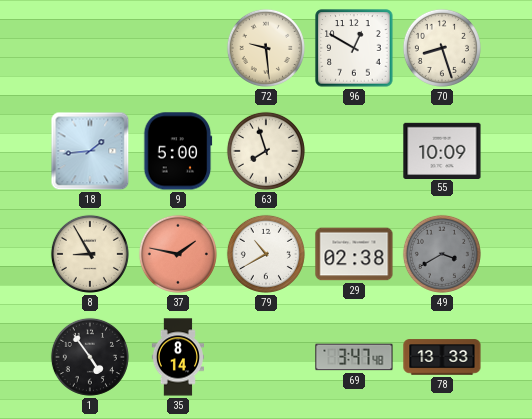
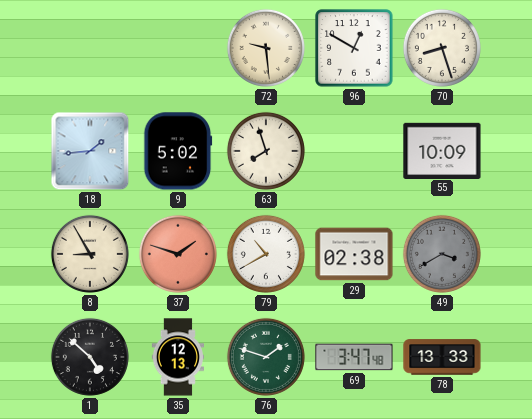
9: 5:00 -> 5:02 (178, 151)
37: 1:47 -> 1:48 (178, 254)
1: 4:54 -> 4:52 (90, 357)
35: 8:14 -> 12:13 (178, 357)
76: none -> 1:48 (266, 357)
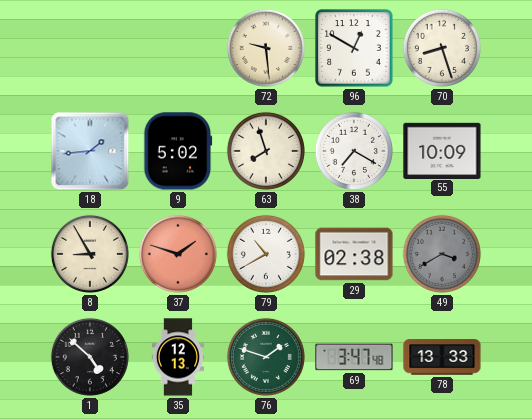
38: none -> 7:20 (354, 151)
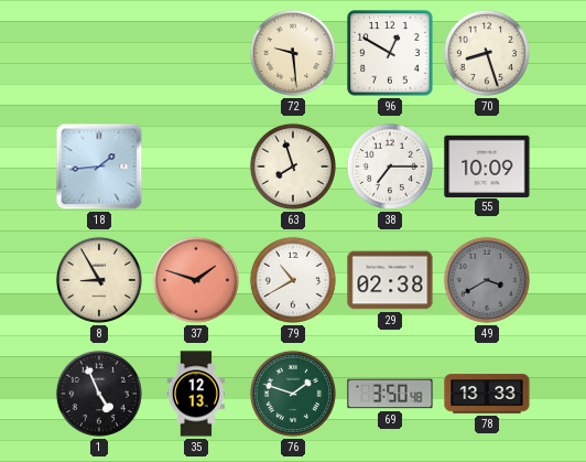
9: 5:02 -> none (178, 151)
38: 7:20 -> 7:15 (390, 166)
1: 4:52 -> 4:56 (99, 394)
69: 3:47 -> 3:50 (390, 394)
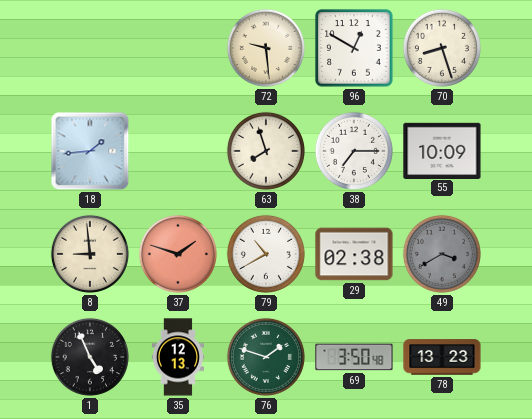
8: 8:55 -> 8:59 (90, 254)
78: 13:33 -> 13:23 (442, 357)
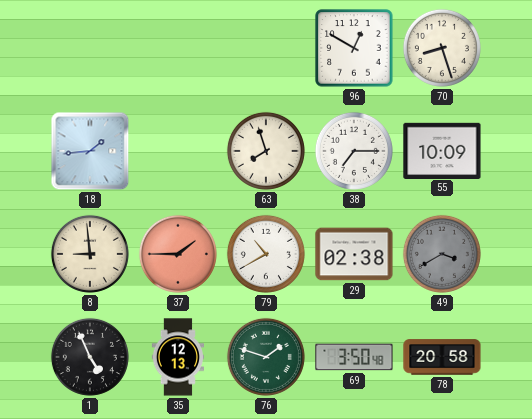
72: 9:29 -> none (266, 48)
37: 1:48 -> 1:45 (178, 254)
78: 13:23 -> 20:58 (442, 357)
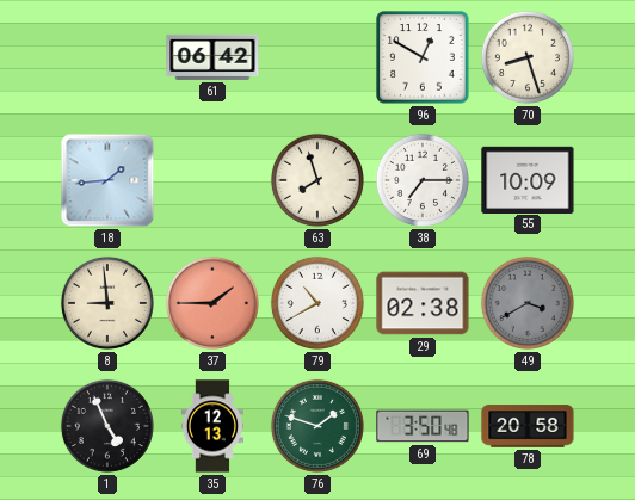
61: none -> 06:42 (212, 57)
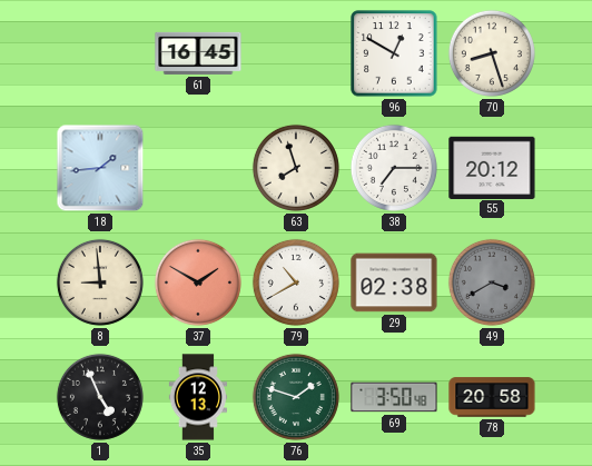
61: 06:42 -> 16:45 (198, 53)
55: 10:09 -> 20:12 (492, 167)
37: 1:45 -> 1:50 (198, 282)
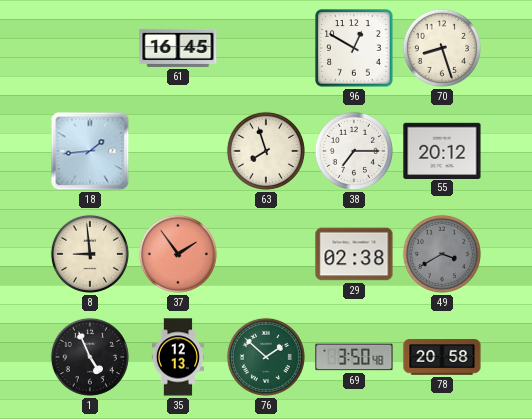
37: 1:50 -> 1:54 (178, 254)
79: 10:40 -> none (296, 282)
76: 1:48 -> 1:52 (266, 357)
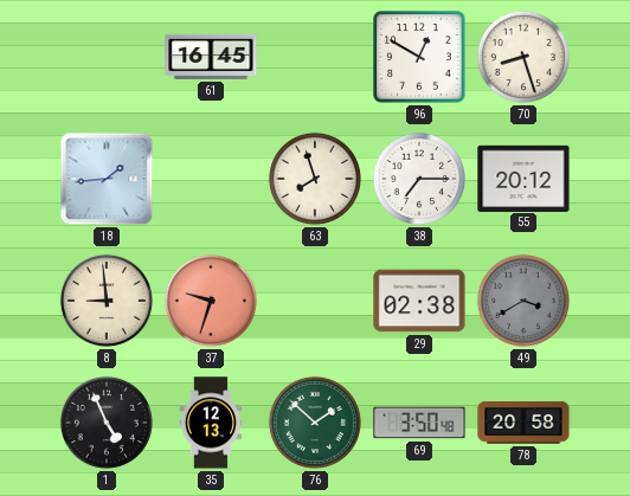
37: 1:54 -> 9:33 (211, 301)
